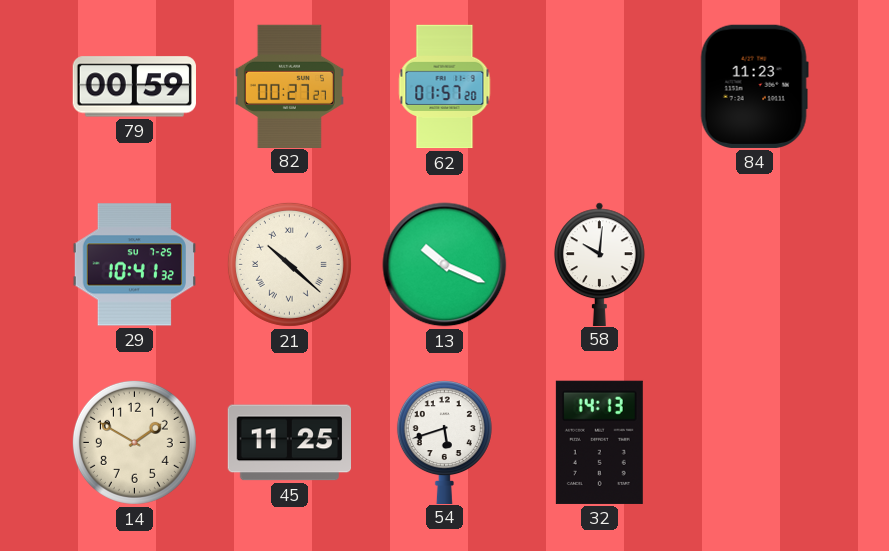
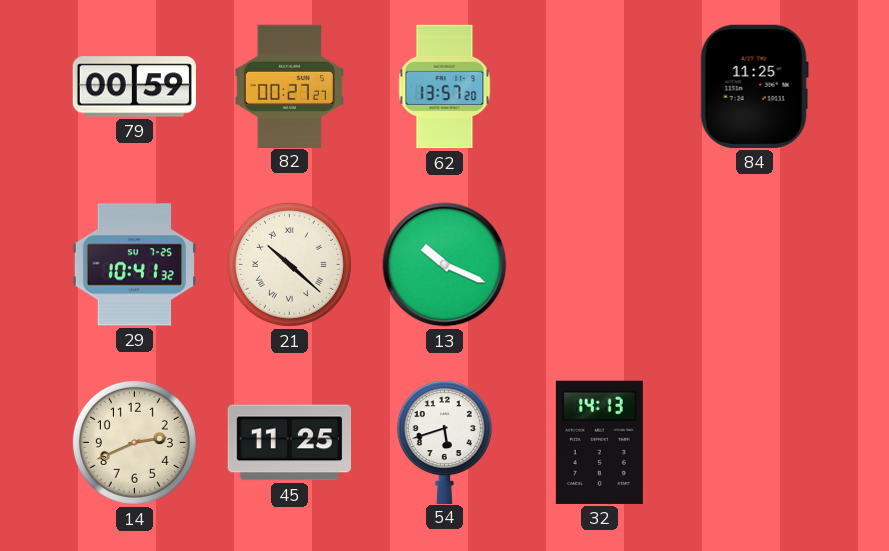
62: 01:57 -> 13:57 (445, 87)
84: 11:23 -> 11:25 (754, 86)
58: 10:01 -> none (599, 264)
14: 1:50 -> 2:41 (134, 442)
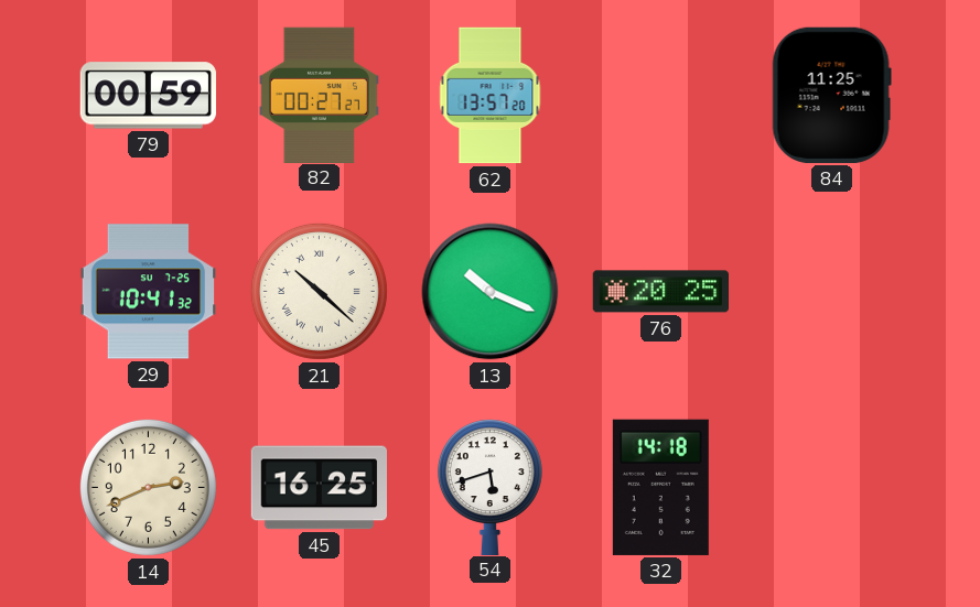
76: none -> 20:25 (661, 292)
45: 11:25 -> 16:25 (319, 488)
32: 14:13 -> 14:18 (660, 487)
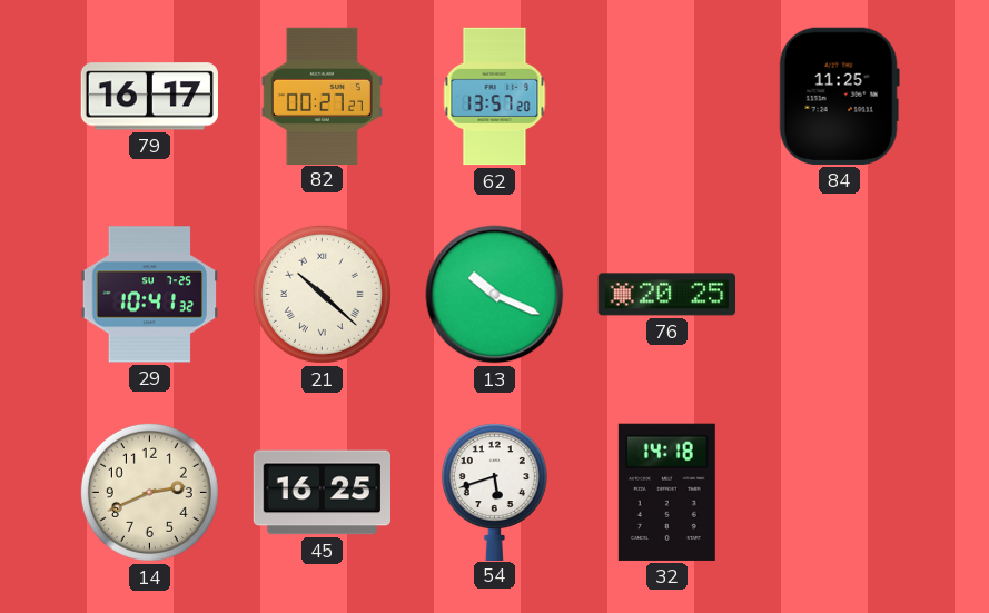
79: 00:59 -> 16:17 (149, 97)
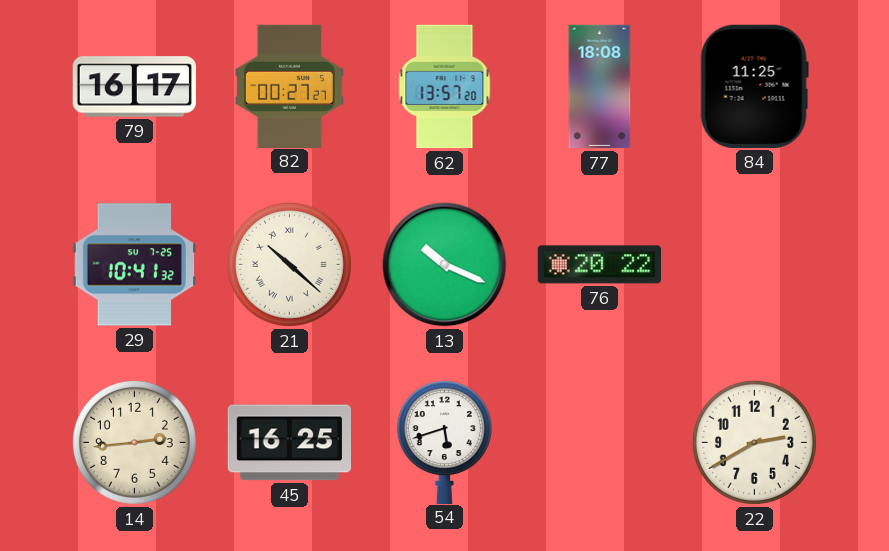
77: none -> 18:08 (600, 87)
76: 20:25 -> 20:22 (600, 265)
14: 2:41 -> 2:44 (134, 442)
32: 14:18 -> none (666, 492)
22: none -> 2:40 (754, 442)
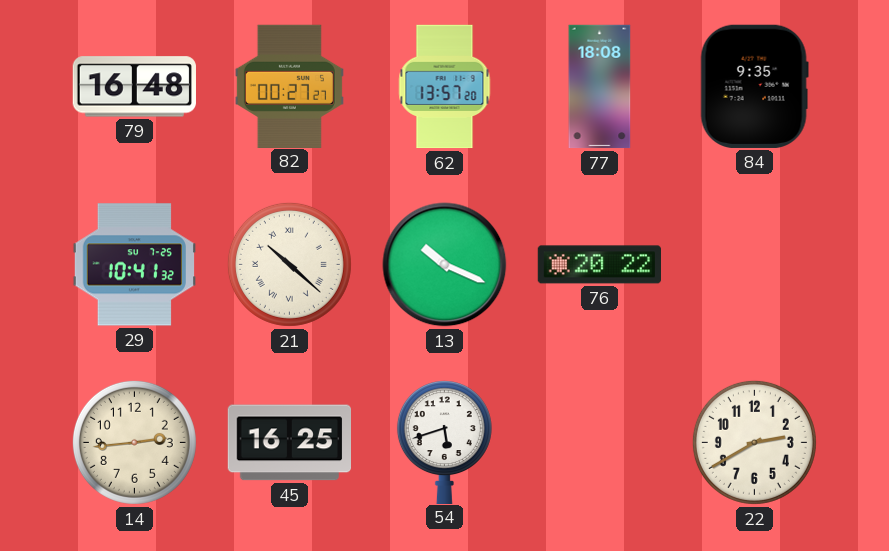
79: 16:17 -> 16:48 (134, 87)
84: 11:25 -> 9:35 (754, 86)
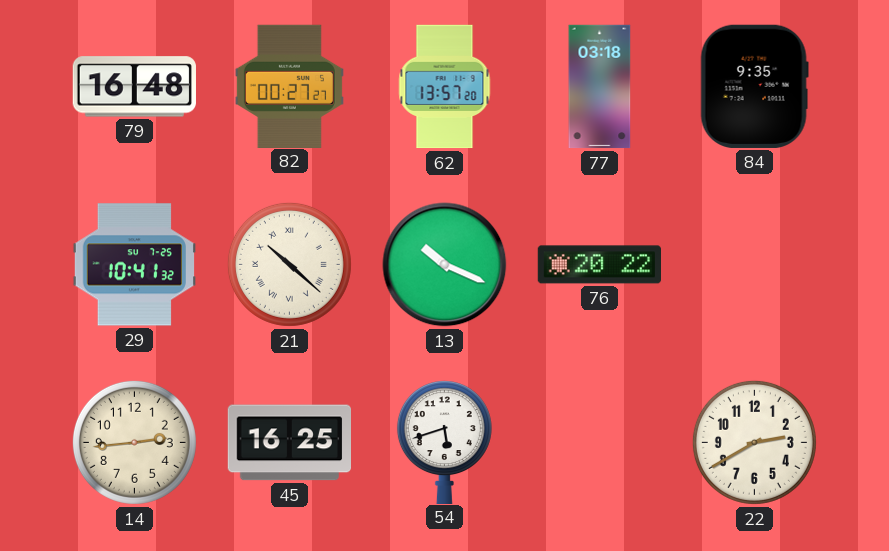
77: 18:08 -> 03:18 (600, 87)
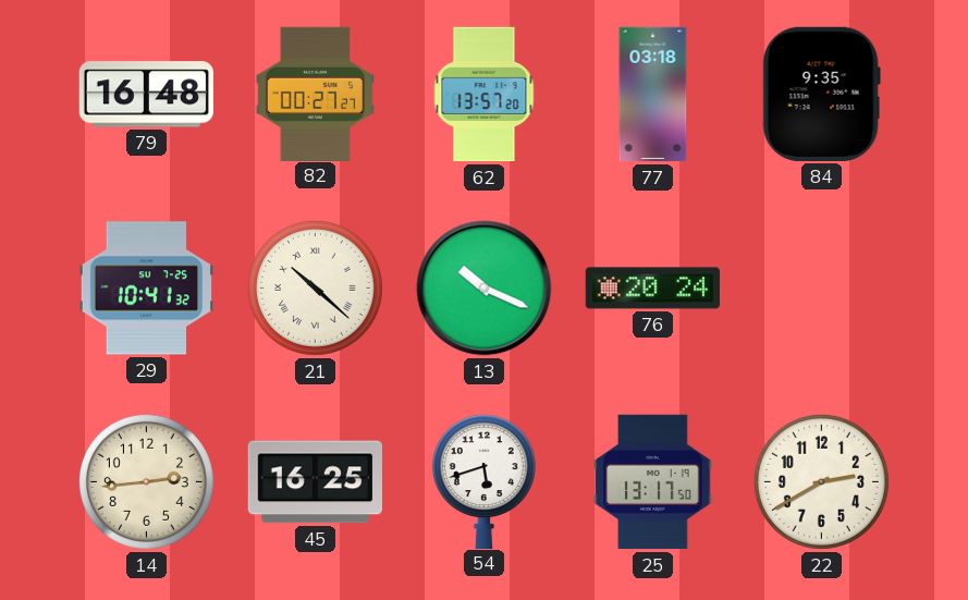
76: 20:22 -> 20:24 (653, 289)
25: none -> 13:17 (653, 482)
